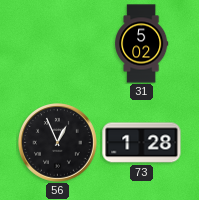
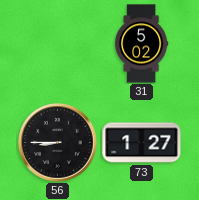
56: 12:56 -> 8:45 (58, 143)
73: 1:28 -> 1:27 (142, 143)
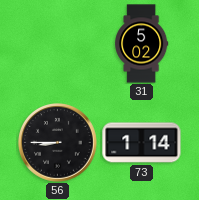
73: 1:27 -> 1:14 (142, 143)
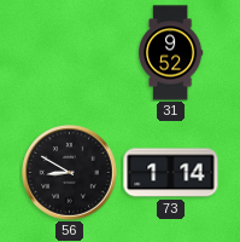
31: 5:02 -> 9:52 (171, 53)
56: 8:45 -> 8:50 (70, 173)
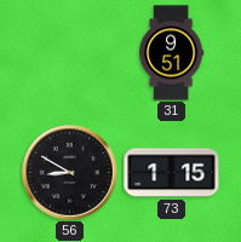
31: 9:52 -> 9:51 (172, 53)
73: 1:14 -> 1:15 (172, 173)
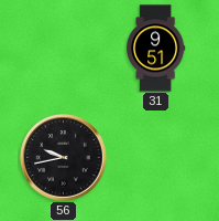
56: 8:50 -> 9:43 (64, 158)
73: 1:15 -> none (172, 173)
